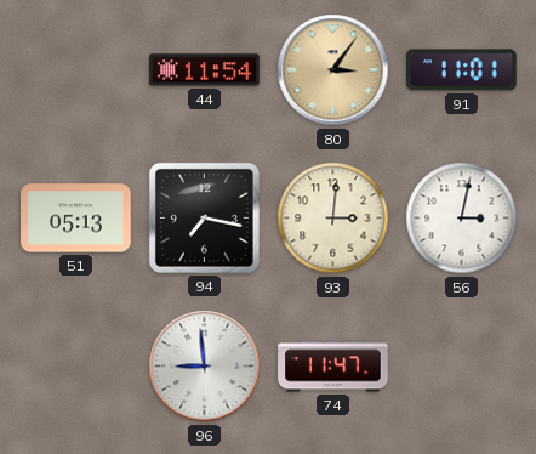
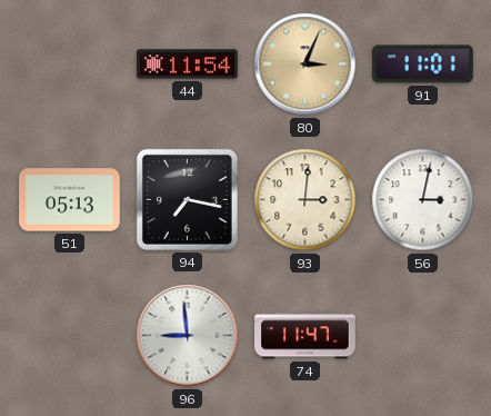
80: 3:06 -> 3:04 (305, 65)
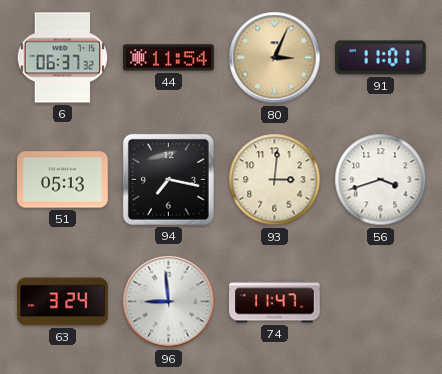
6: none -> 06:37 (62, 58)
56: 3:02 -> 3:42 (381, 180)
63: none -> 3:24 (63, 302)
